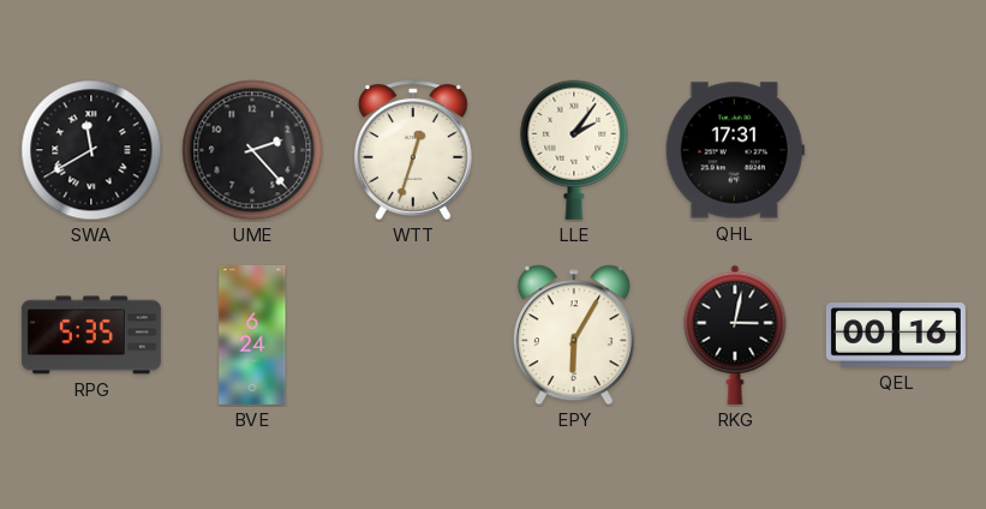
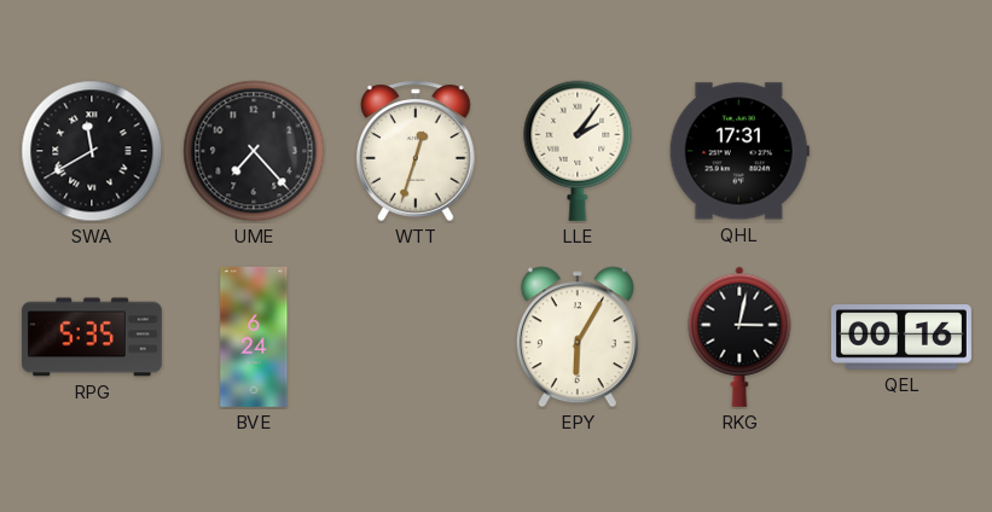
UME: 2:23 -> 7:23 (254, 151)
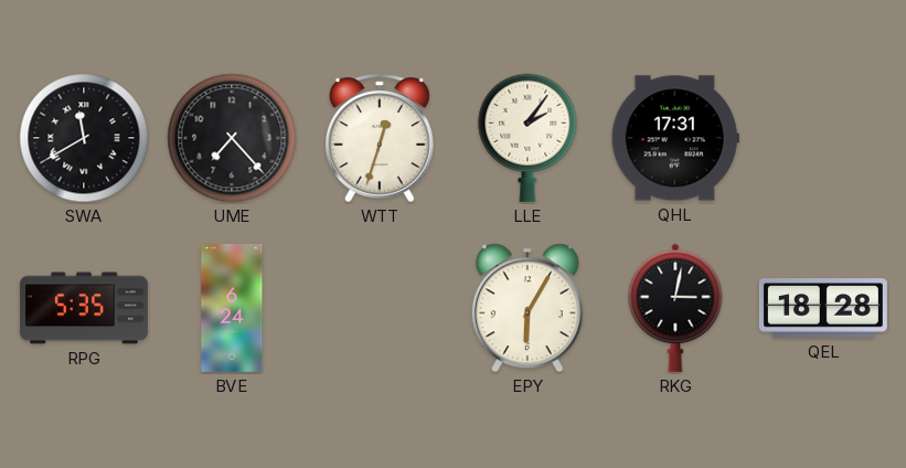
QEL: 00:16 -> 18:28 (823, 308)
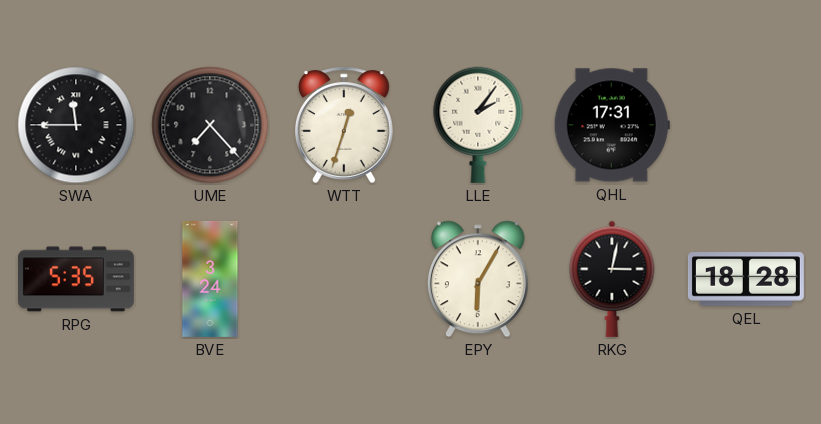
SWA: 11:40 -> 11:45 (76, 125)
BVE: 6:24 -> 3:24 (210, 279)
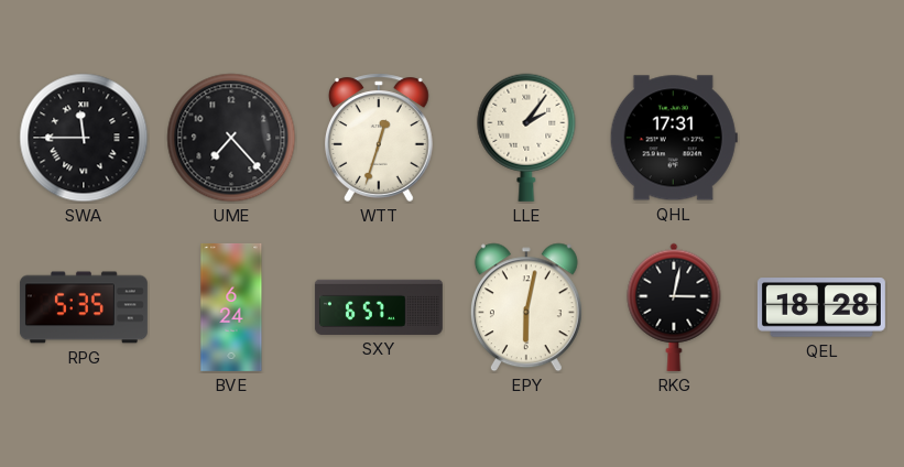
BVE: 3:24 -> 6:24 (231, 307)
SXY: none -> 6:57 (379, 307)
EPY: 6:05 -> 6:02 (526, 307)
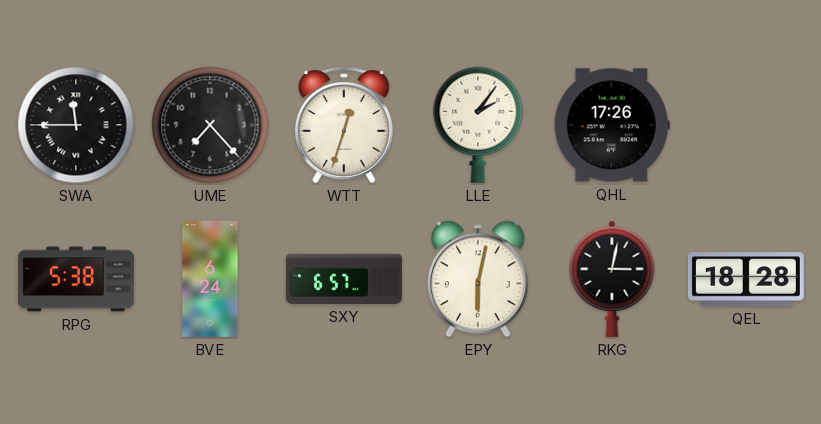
QHL: 17:31 -> 17:26 (612, 125)
RPG: 5:35 -> 5:38 (76, 279)
